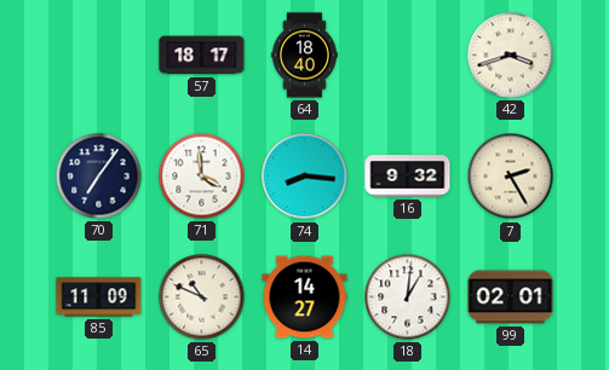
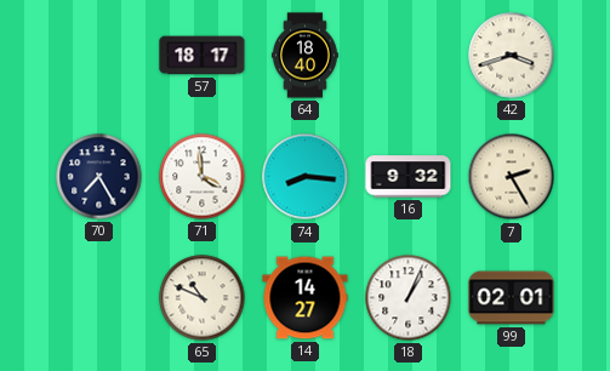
70: 7:06 -> 7:25 (99, 177)
85: 11:09 -> none (99, 297)
18: 1:01 -> 1:04 (409, 298)
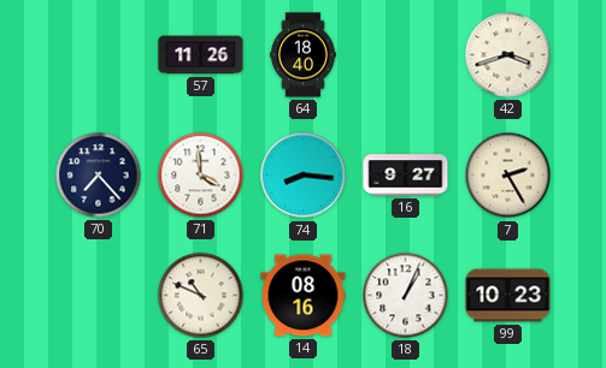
57: 18:17 -> 11:26 (201, 55)
70: 7:25 -> 7:23 (99, 176)
16: 9:32 -> 9:27 (406, 176)
14: 14:27 -> 08:16 (304, 296)
99: 02:01 -> 10:23 (508, 296)
